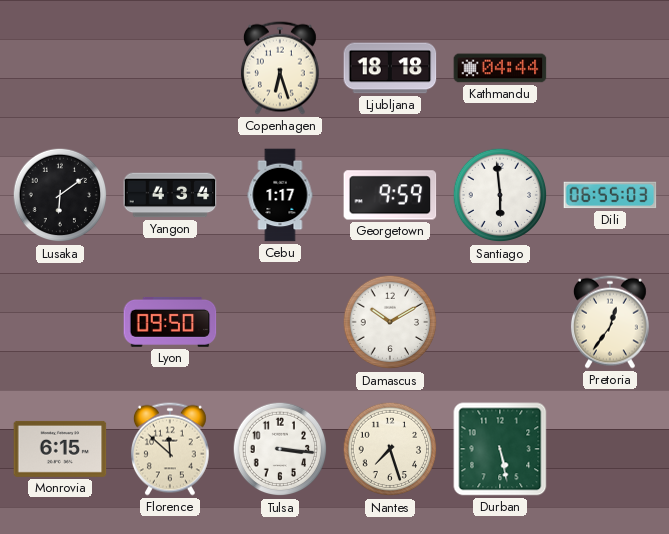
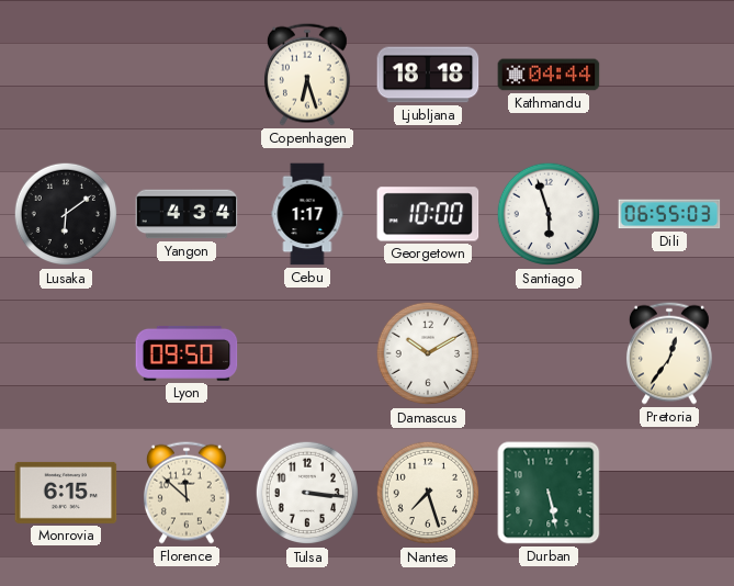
Georgetown: 9:59 -> 10:00 (428, 214)
Santiago: 5:59 -> 5:57 (549, 214)
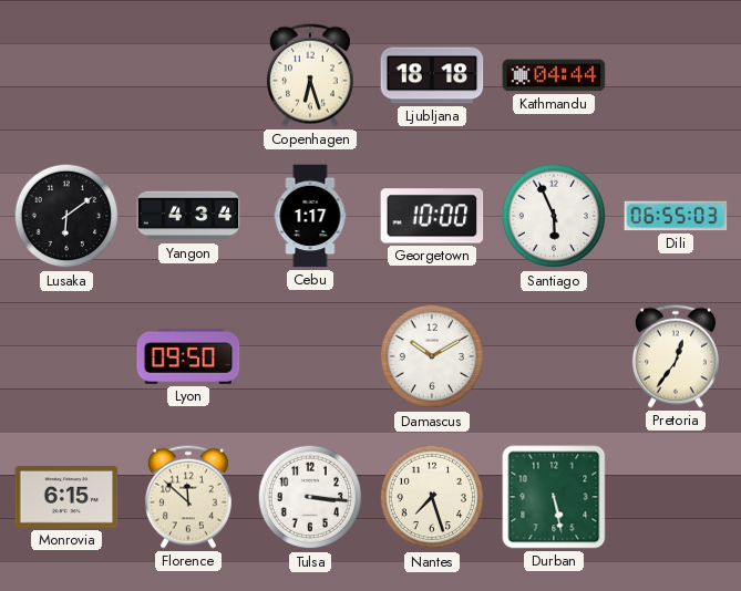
Santiago: 5:57 -> 5:56 (554, 216)
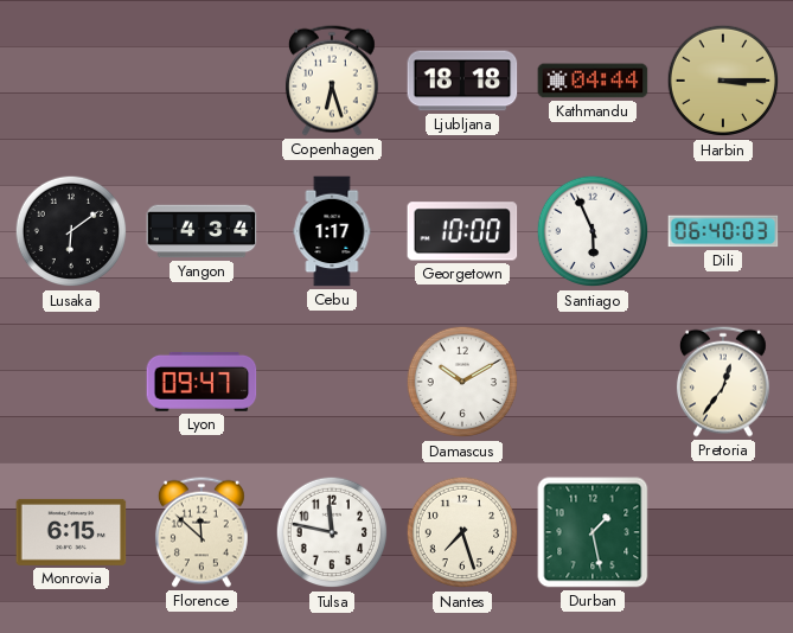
Harbin: none -> 3:15 (723, 81)
Dili: 06:55 -> 06:40 (723, 231)
Lyon: 09:50 -> 09:47 (202, 382)
Tulsa: 3:16 -> 11:47 (332, 532)
Durban: 5:28 -> 1:28 (593, 532)
